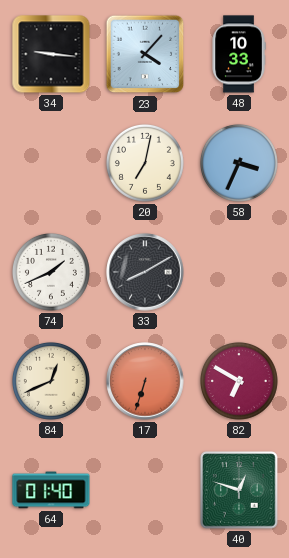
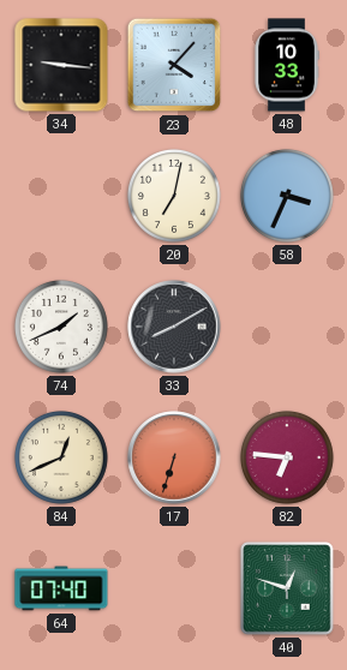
82: 6:50 -> 6:46 (287, 457)
64: 01:40 -> 07:40 (61, 588)
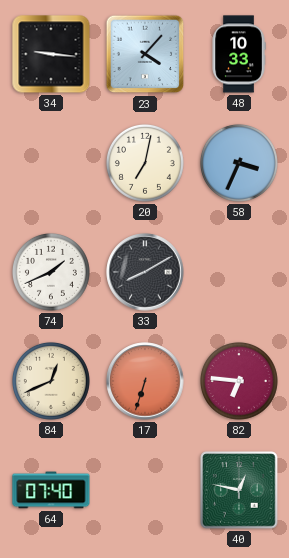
40: 12:48 -> 12:47 (239, 490)
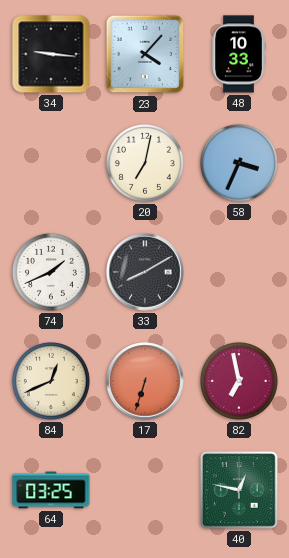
82: 6:46 -> 6:58 (239, 381)
64: 07:40 -> 03:25 (51, 490)
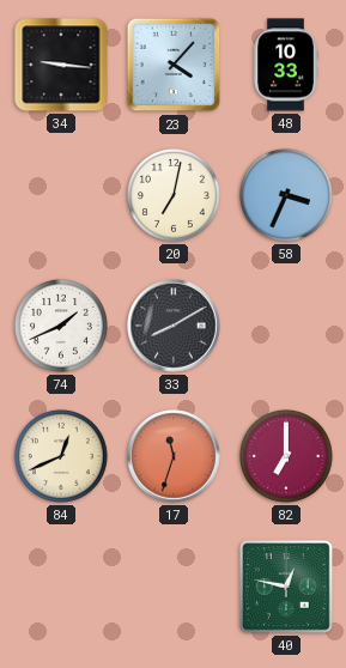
17: 6:33 -> 11:33 (174, 456)
82: 6:58 -> 7:00 (286, 456)
64: 03:25 -> none (51, 490)
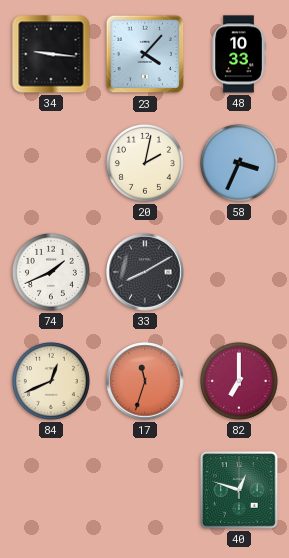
20: 7:02 -> 2:02 (145, 163)
40: 12:47 -> 12:48 (239, 490)
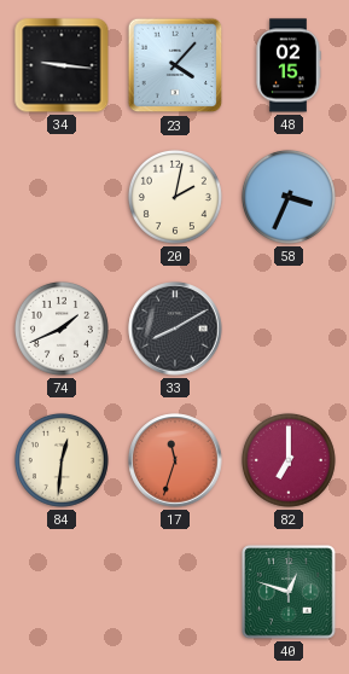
48: 10:33 -> 02:15 (289, 65)
84: 12:41 -> 12:31 (62, 460)
